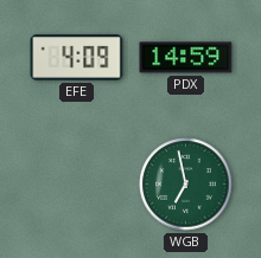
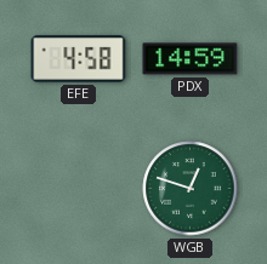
EFE: 4:09 -> 4:58 (79, 59)
WGB: 6:58 -> 12:48 (191, 189)
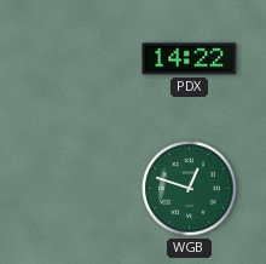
EFE: 4:58 -> none (79, 59)
PDX: 14:59 -> 14:22 (190, 59)
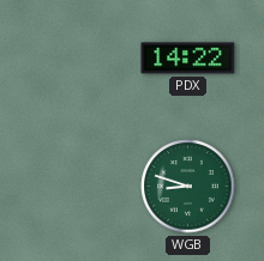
WGB: 12:48 -> 8:48 (188, 187)
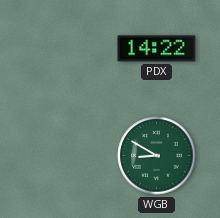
WGB: 8:48 -> 8:50 (157, 156)
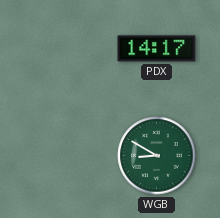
PDX: 14:22 -> 14:17 (157, 49)
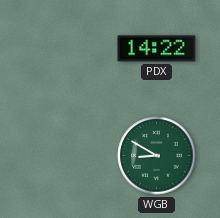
PDX: 14:17 -> 14:22 (157, 49)
